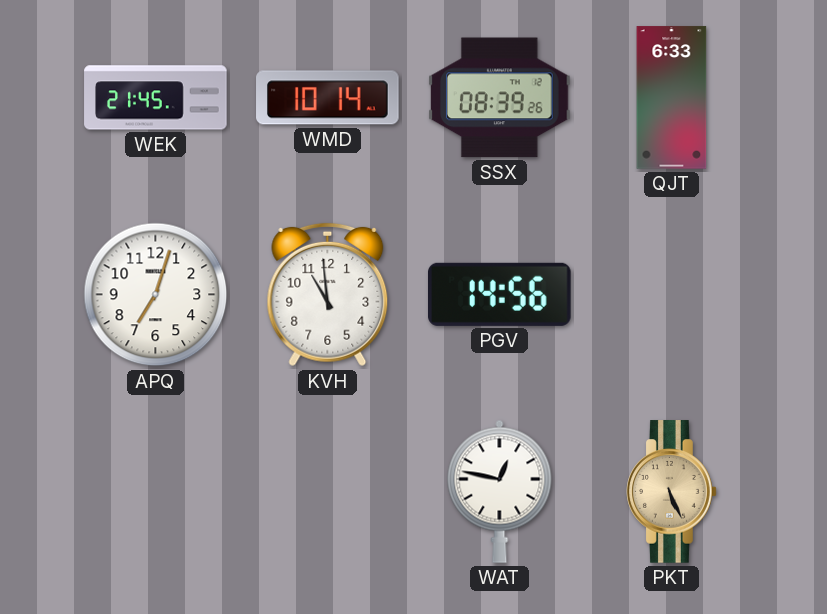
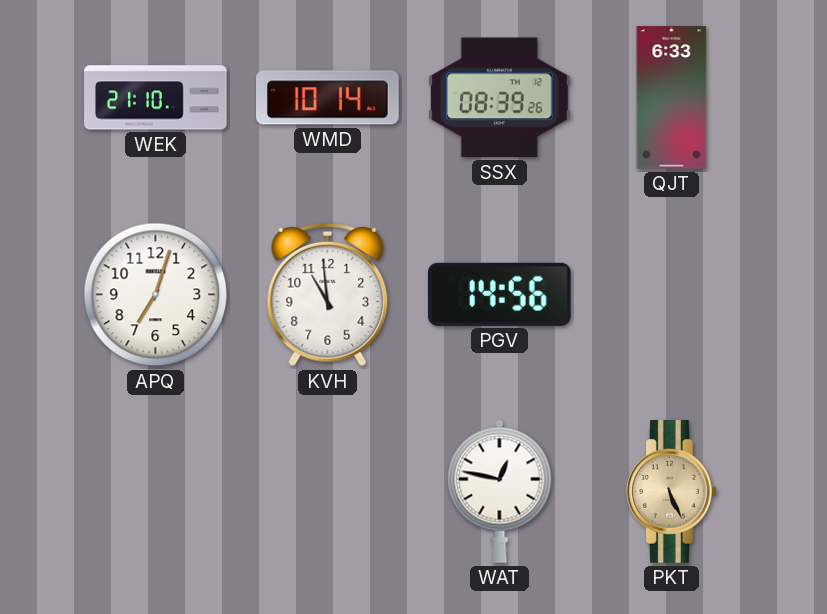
WEK: 21:45 -> 21:10 (156, 98)
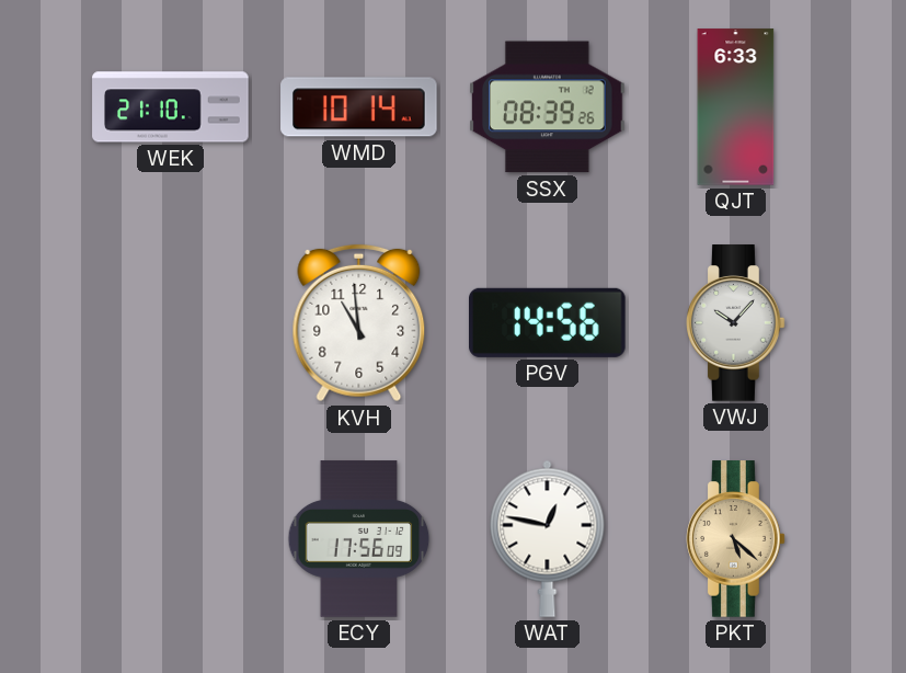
APQ: 7:03 -> none (156, 295)
VWJ: none -> 10:07 (736, 323)
ECY: none -> 17:56 (359, 539)
PKT: 5:26 -> 5:22 (736, 539)
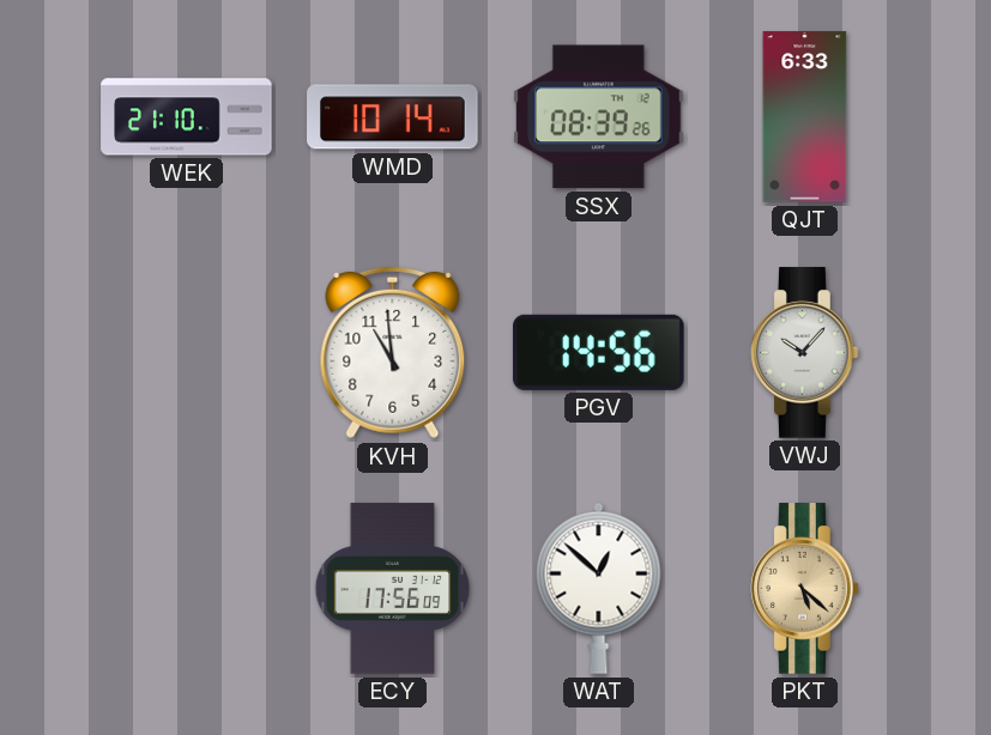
WAT: 12:47 -> 12:52 (599, 588)
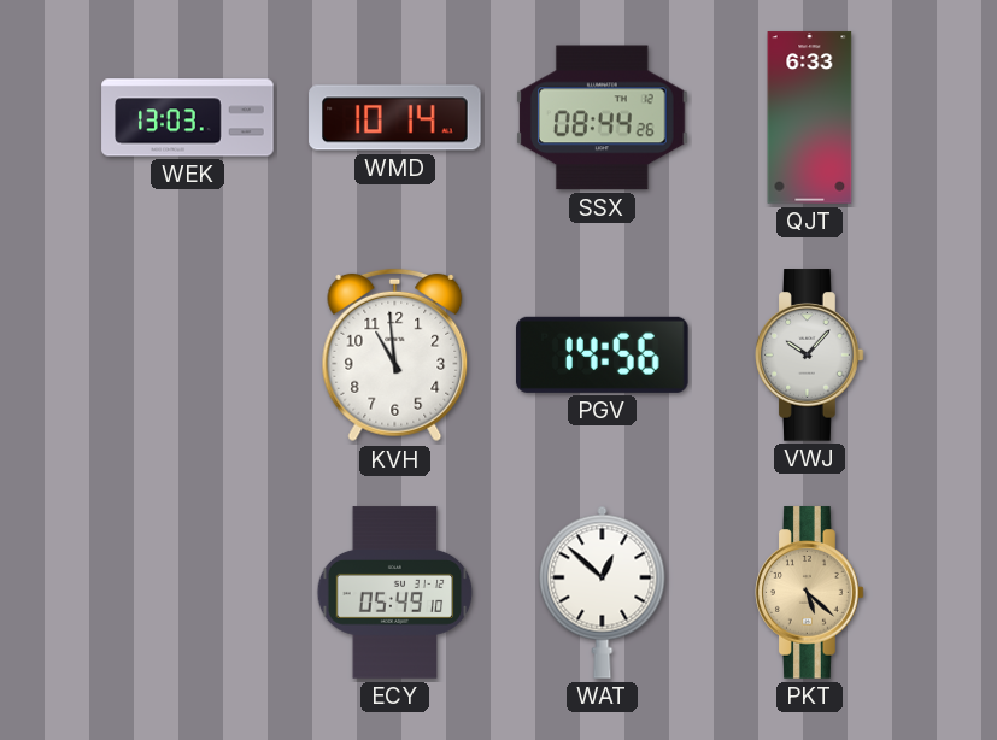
WEK: 21:10 -> 13:03 (188, 118)
SSX: 08:39 -> 08:44 (603, 118)
ECY: 17:56 -> 05:49 (395, 593)
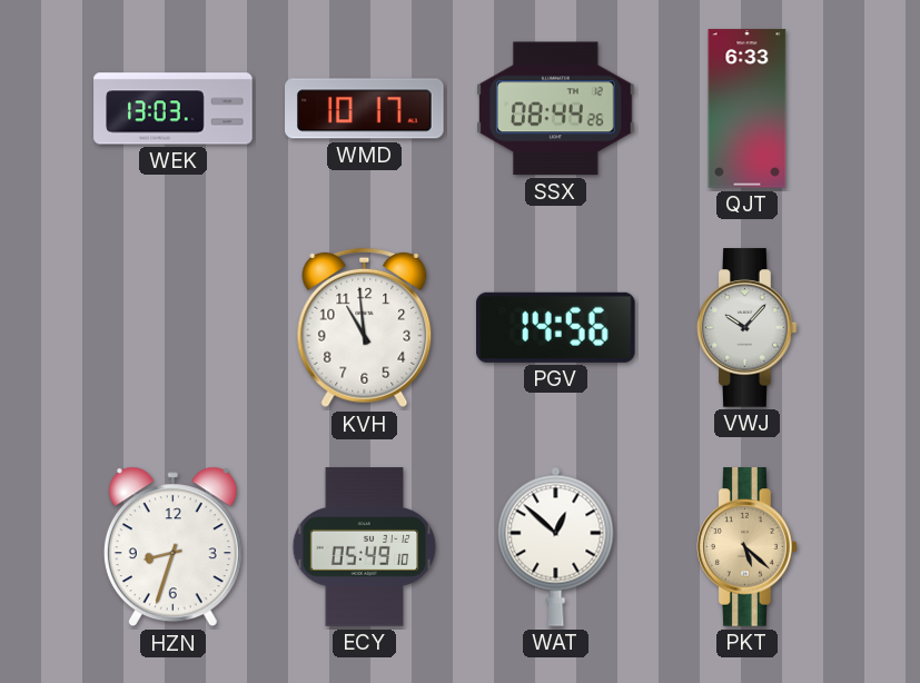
WMD: 10:14 -> 10:17 (365, 109)
HZN: none -> 8:33 (172, 547)
